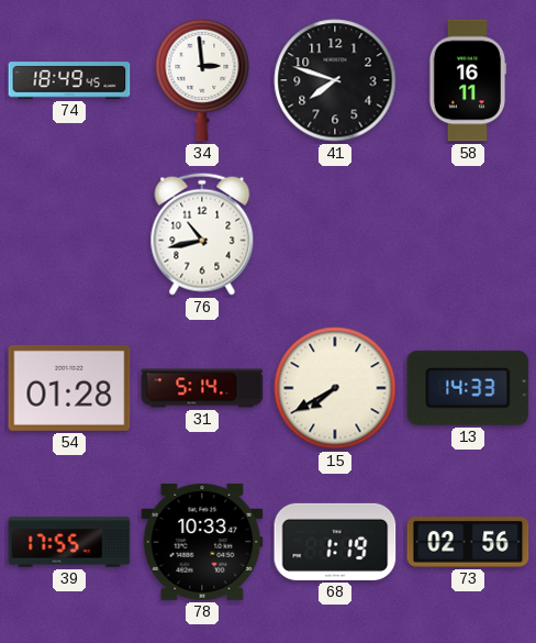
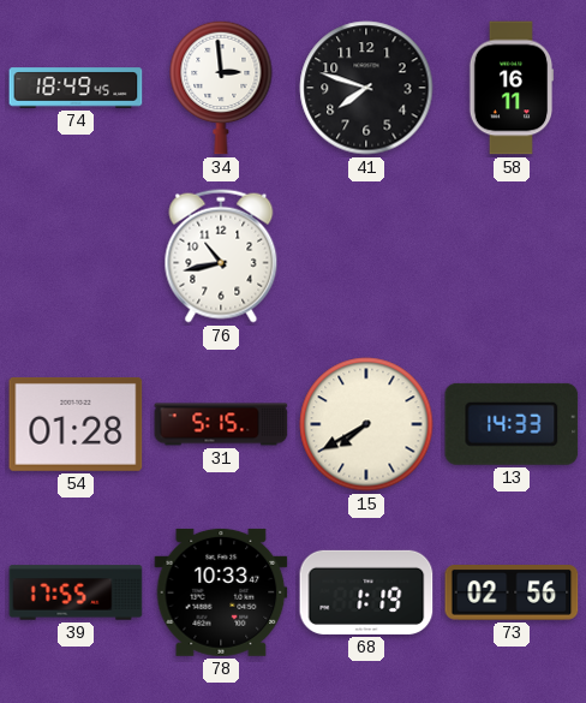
31: 5:14 -> 5:15 (221, 424)
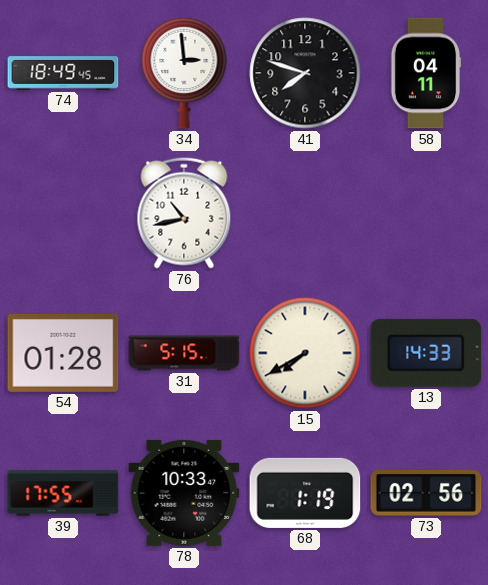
58: 16:11 -> 04:11 (426, 73)
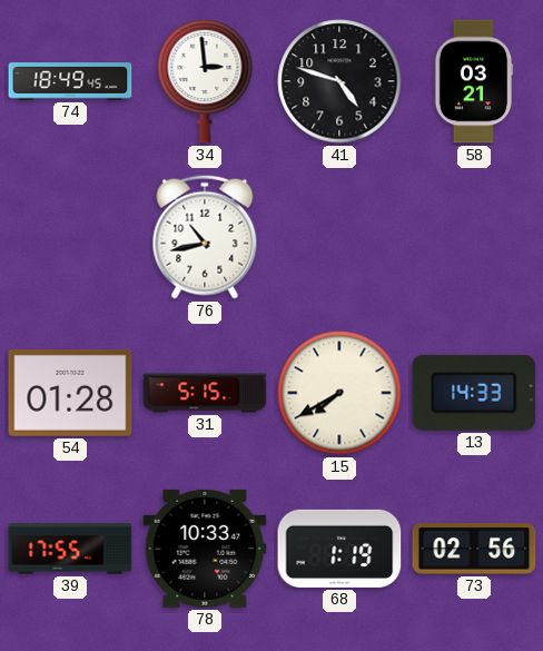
41: 7:48 -> 4:48 (339, 81)
58: 04:11 -> 03:21 (474, 81)
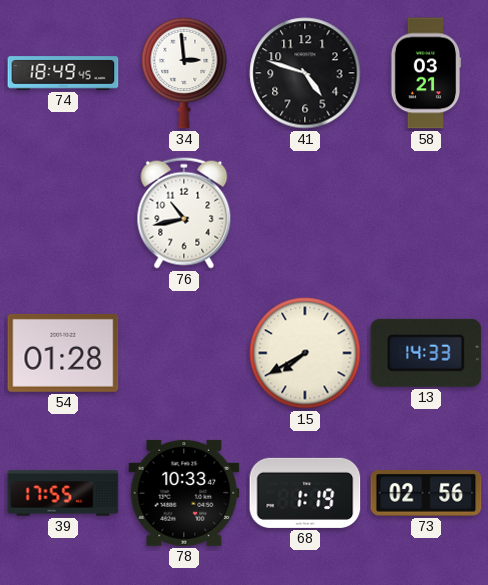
31: 5:15 -> none (205, 393)
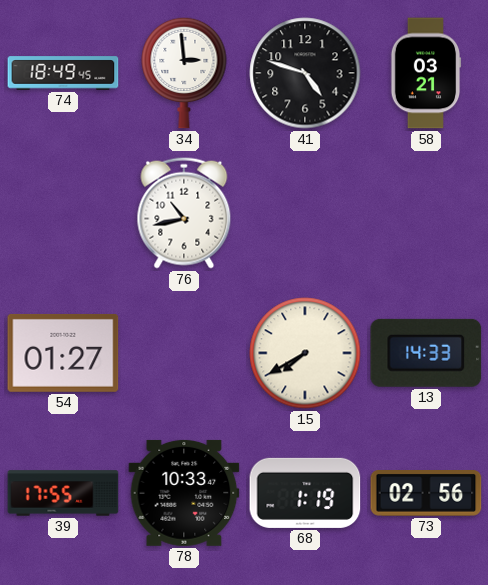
54: 01:28 -> 01:27 (63, 353)
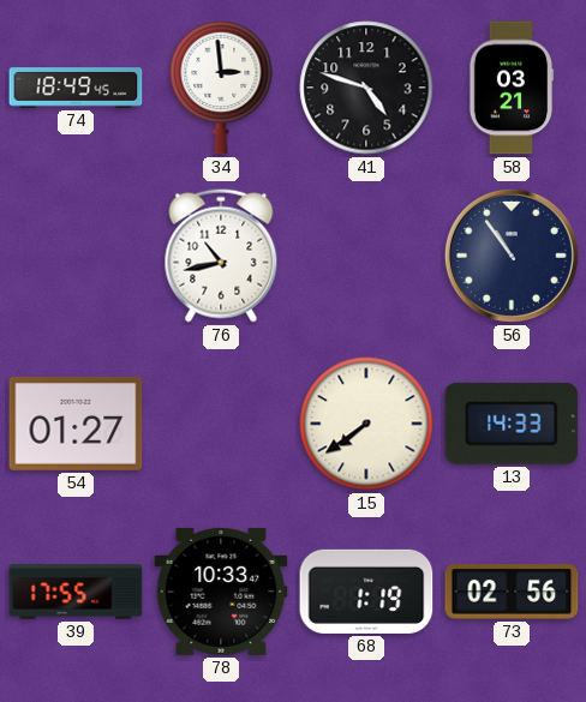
56: none -> 10:54 (512, 256)
15: 7:40 -> 7:39 (366, 424)
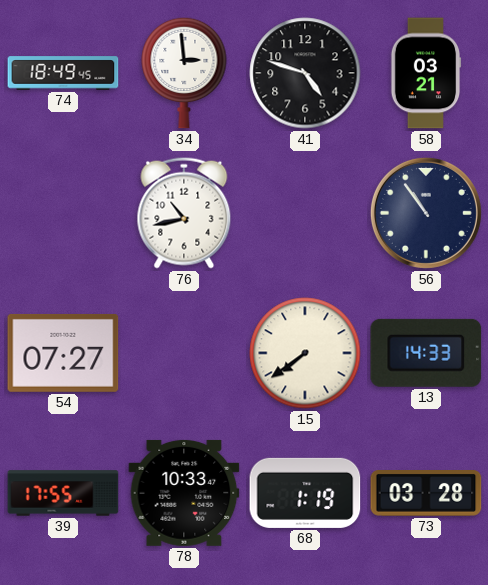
54: 01:27 -> 07:27 (63, 353)
73: 02:56 -> 03:28 (426, 494)
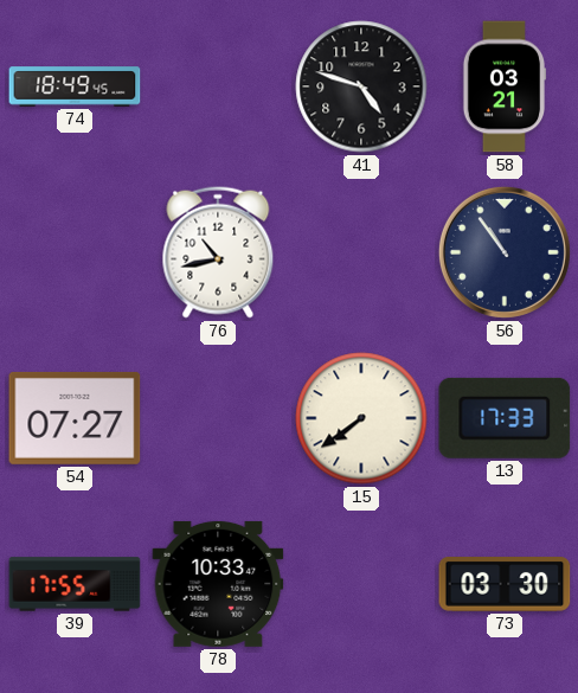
34: 2:59 -> none (184, 73)
13: 14:33 -> 17:33 (505, 418)
68: 1:19 -> none (305, 493)
73: 03:28 -> 03:30 (505, 585)
